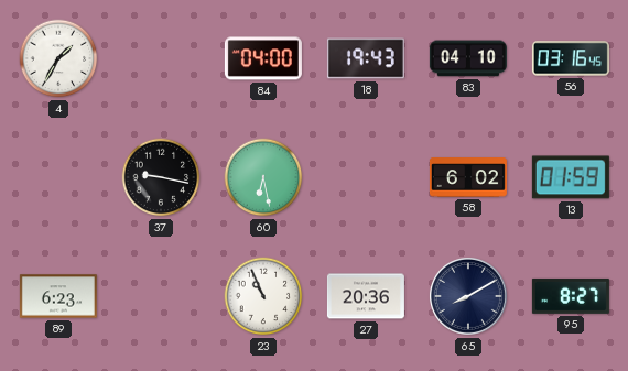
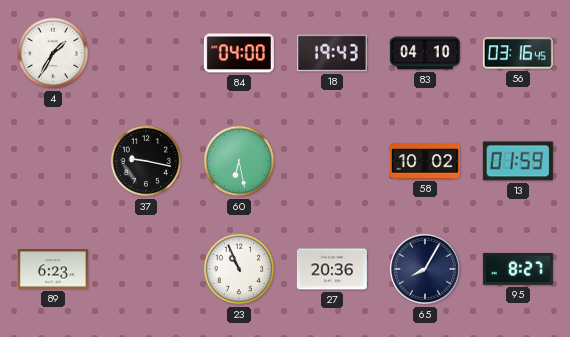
58: 6:02 -> 10:02 (425, 161)
65: 8:10 -> 8:05 (425, 269)
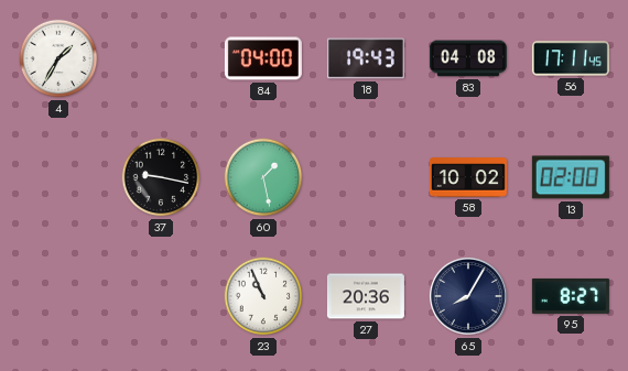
83: 04:10 -> 04:08 (468, 58)
56: 03:16 -> 17:11 (571, 58)
60: 6:28 -> 1:28 (263, 177)
13: 01:59 -> 02:00 (571, 177)
89: 6:23 -> none (53, 269)
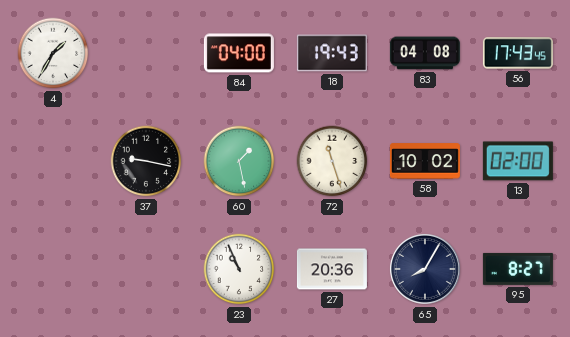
56: 17:11 -> 17:43 (518, 53)
72: none -> 11:27 (332, 161)
